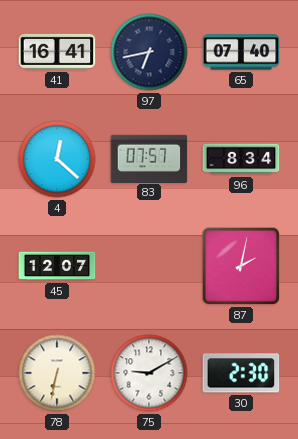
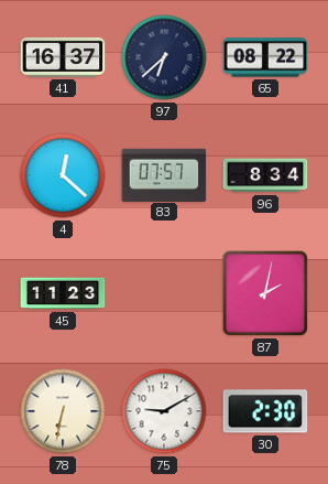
41: 16:41 -> 16:37 (63, 57)
97: 6:43 -> 6:38 (164, 57)
65: 07:40 -> 08:22 (265, 57)
45: 12:07 -> 11:23 (63, 293)
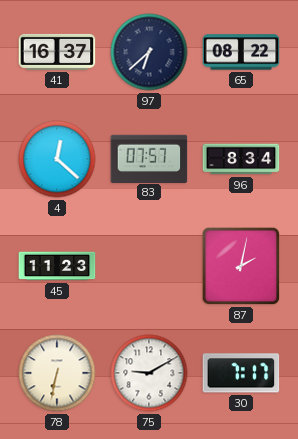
30: 2:30 -> 7:17 (241, 373)
